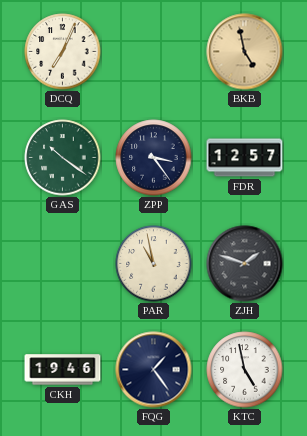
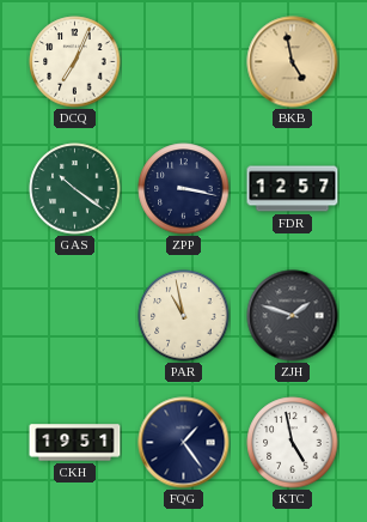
ZPP: 3:24 -> 3:17 (184, 189)
CKH: 19:46 -> 19:51 (75, 443)
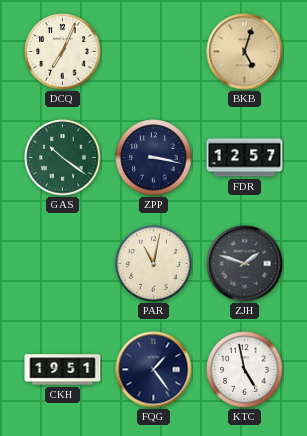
BKB: 4:58 -> 5:03 (245, 52)
PAR: 10:58 -> 11:02 (154, 264)
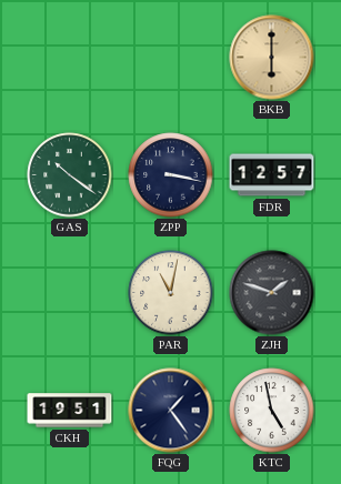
DCQ: 7:04 -> none (63, 52)
BKB: 5:03 -> 6:00 (272, 58)
